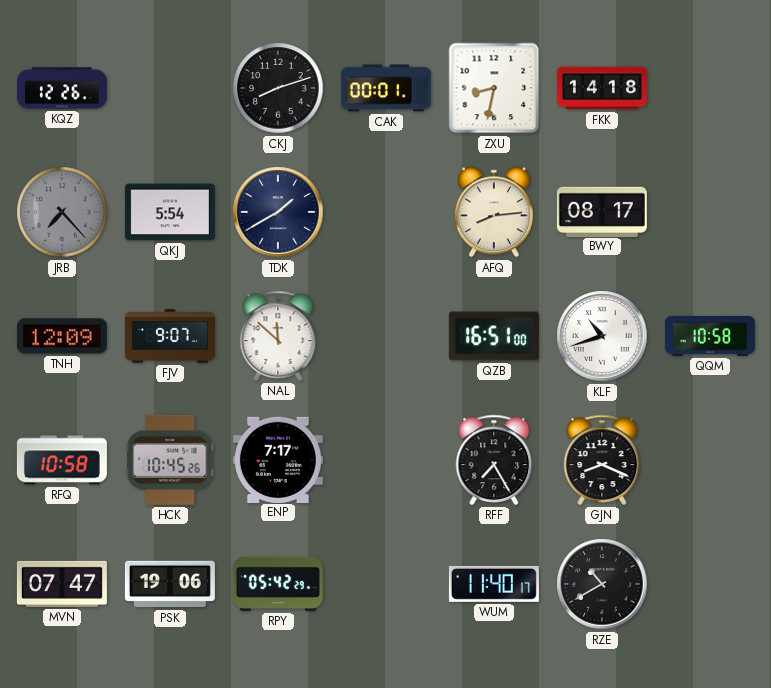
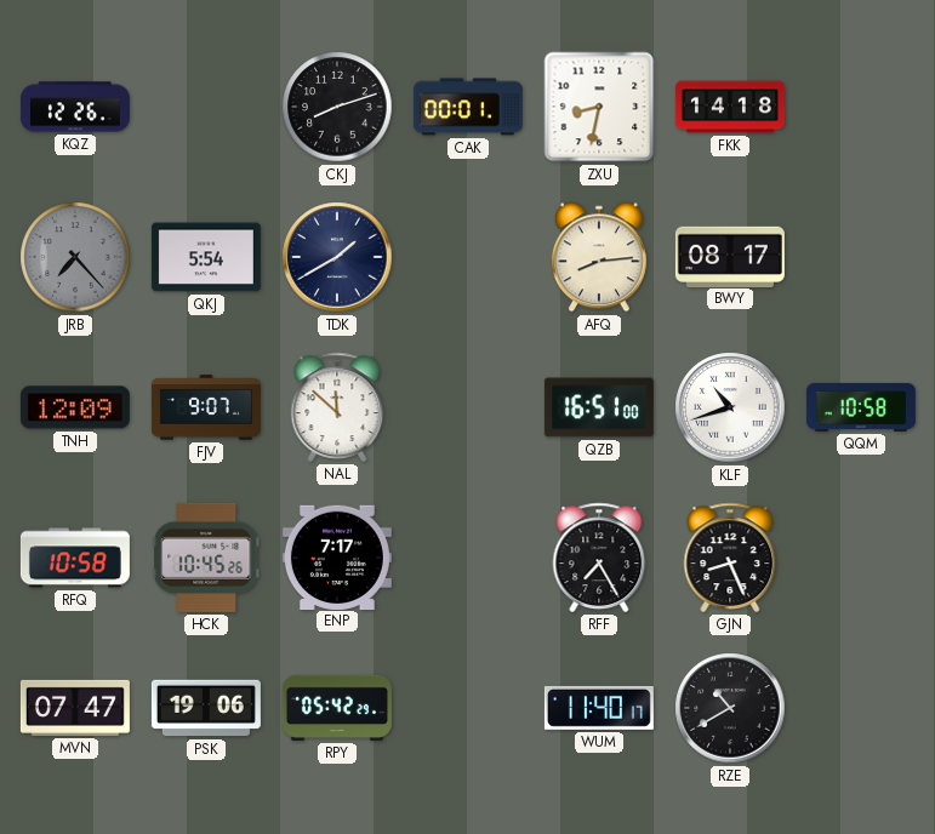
GJN: 8:19 -> 8:26 (730, 558)
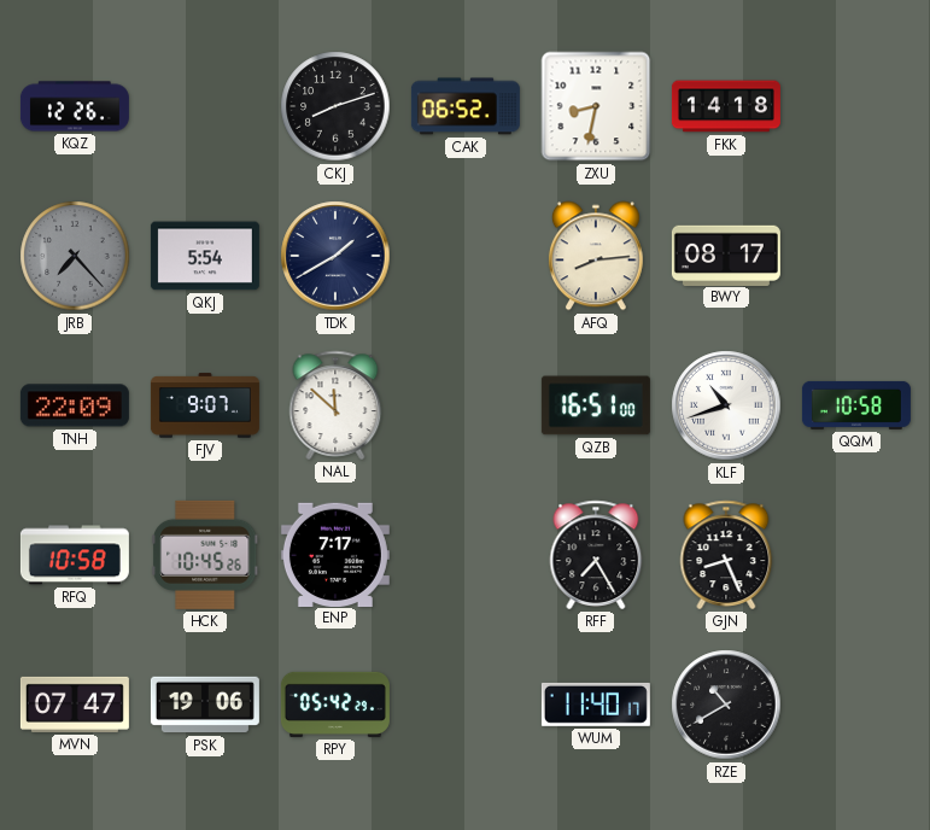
CAK: 00:01 -> 06:52 (466, 106)
TNH: 12:09 -> 22:09 (75, 405)
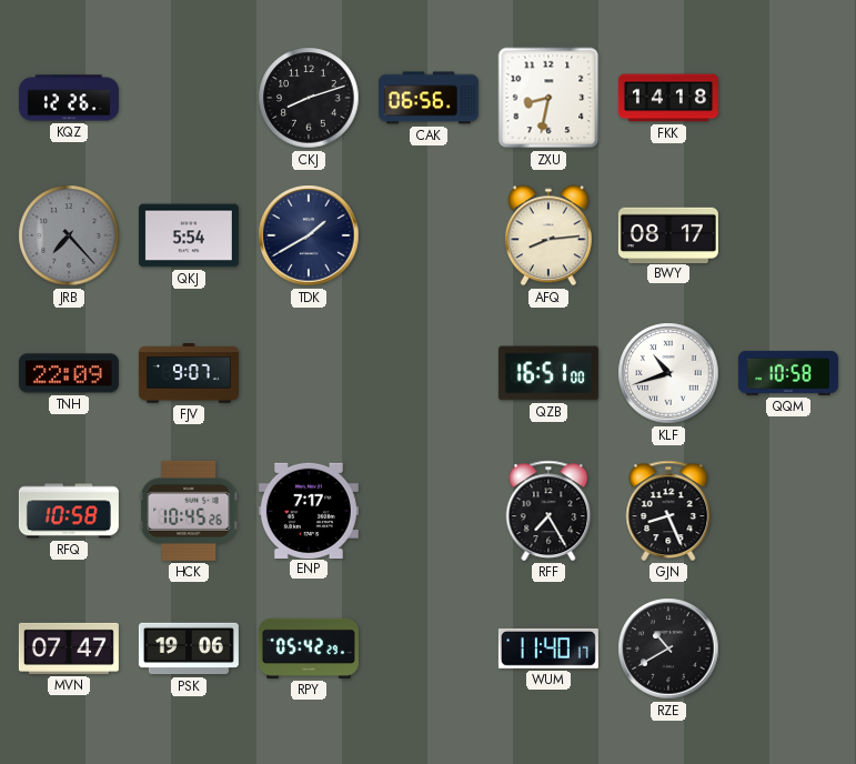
CAK: 06:52 -> 06:56 (429, 98)
NAL: 11:52 -> none (335, 405)
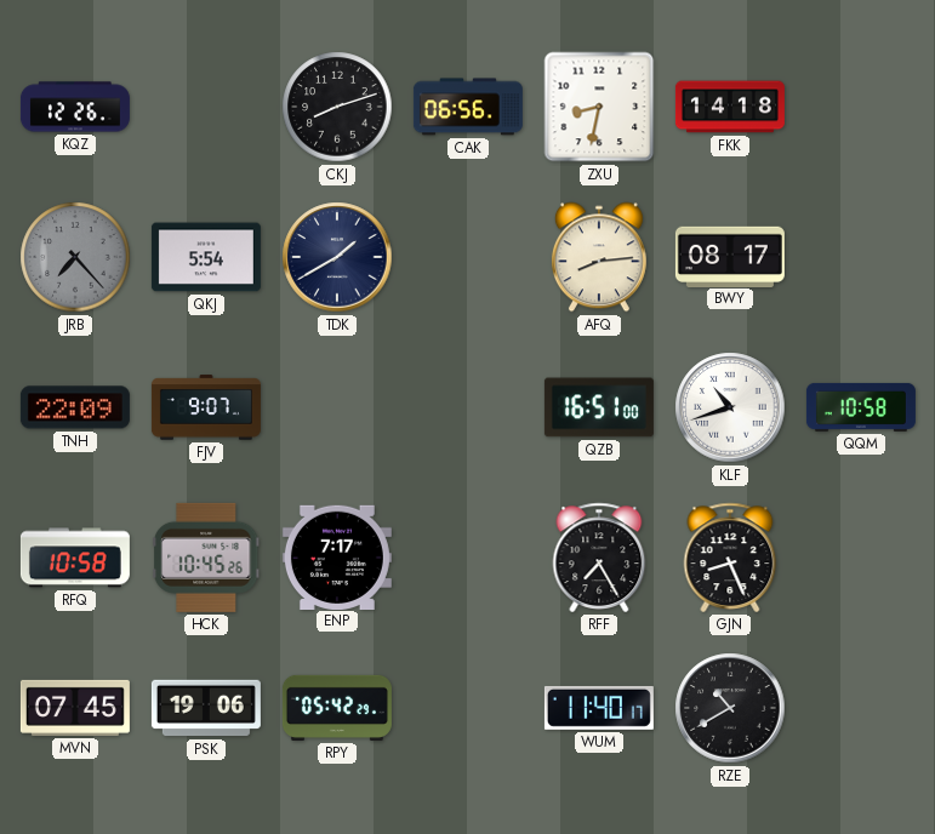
MVN: 07:47 -> 07:45 (75, 708)
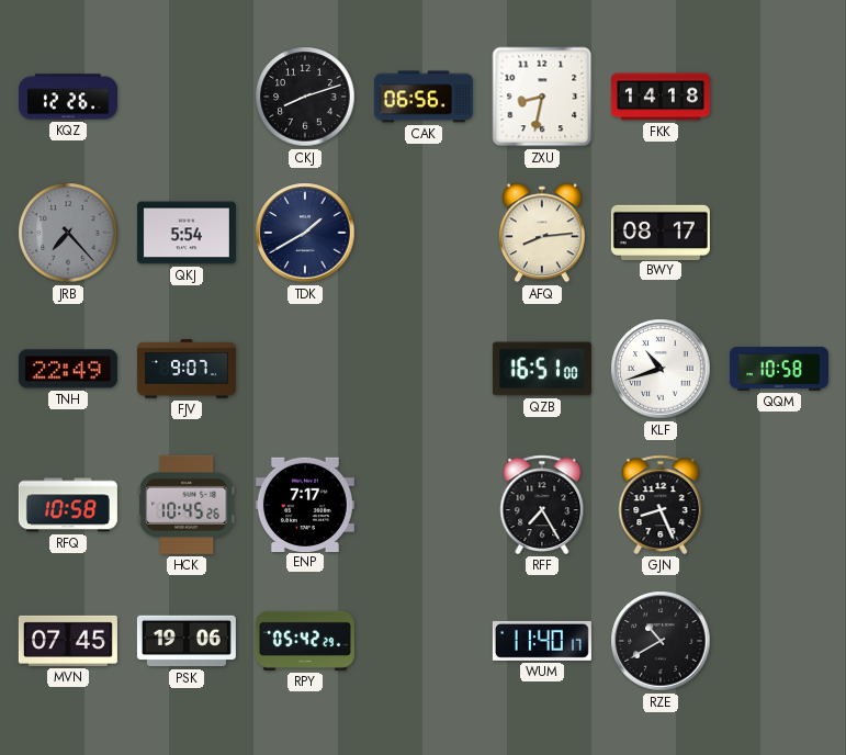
TNH: 22:09 -> 22:49 (68, 369)
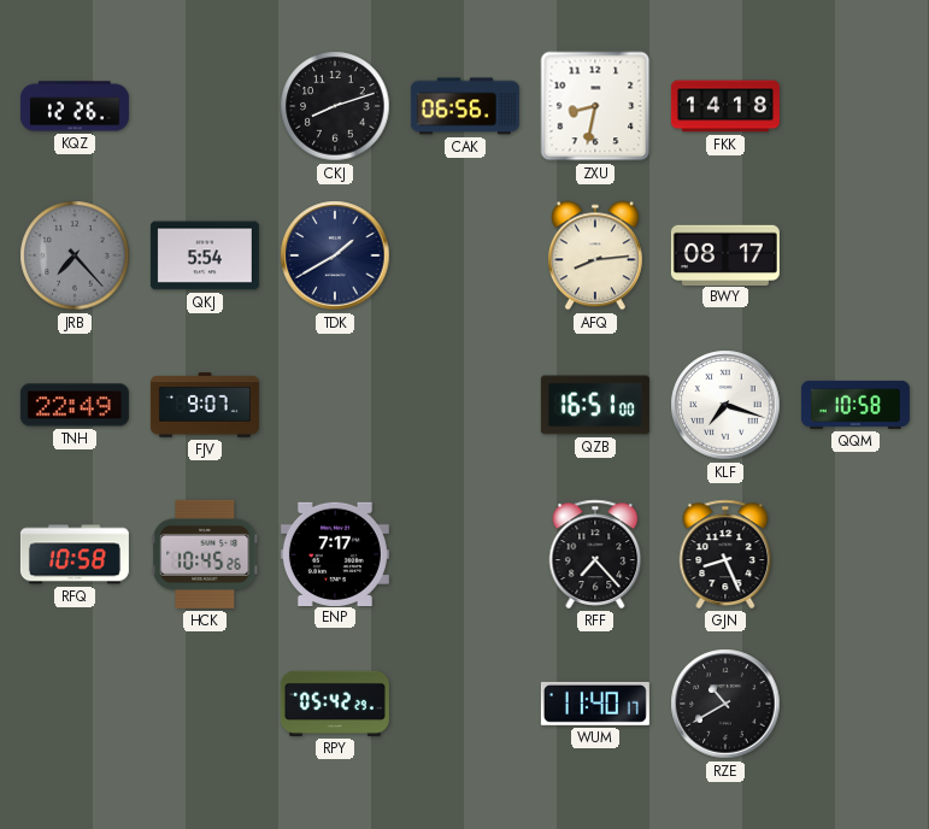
KLF: 10:42 -> 7:18 (725, 405)
RFF: 7:25 -> 7:23 (595, 554)
MVN: 07:45 -> none (68, 641)
PSK: 19:06 -> none (187, 641)
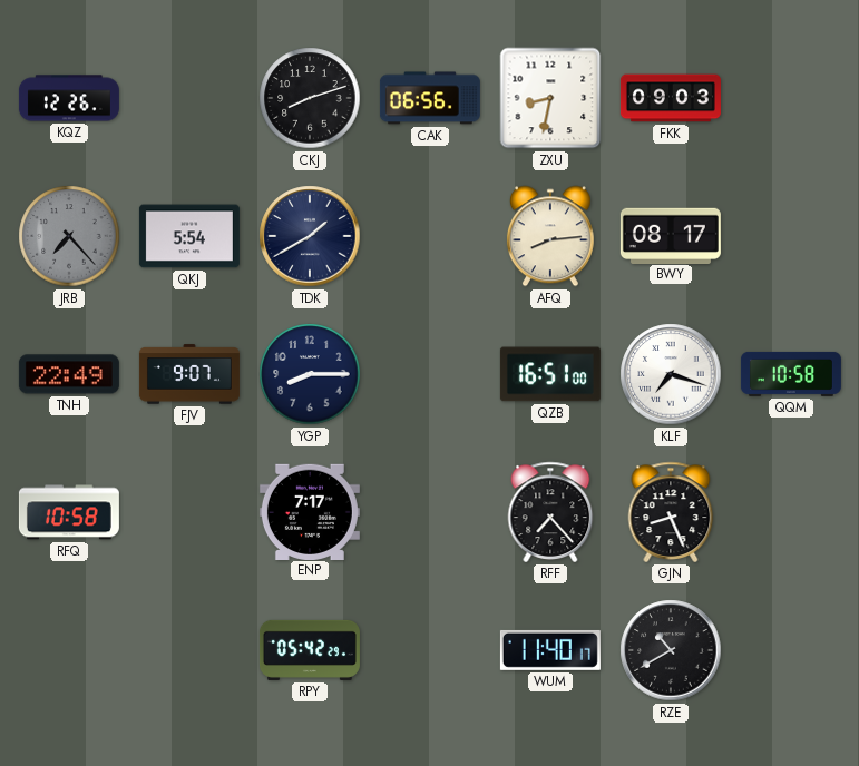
FKK: 14:18 -> 09:03 (671, 98)
YGP: none -> 8:15 (310, 374)
HCK: 10:45 -> none (206, 554)
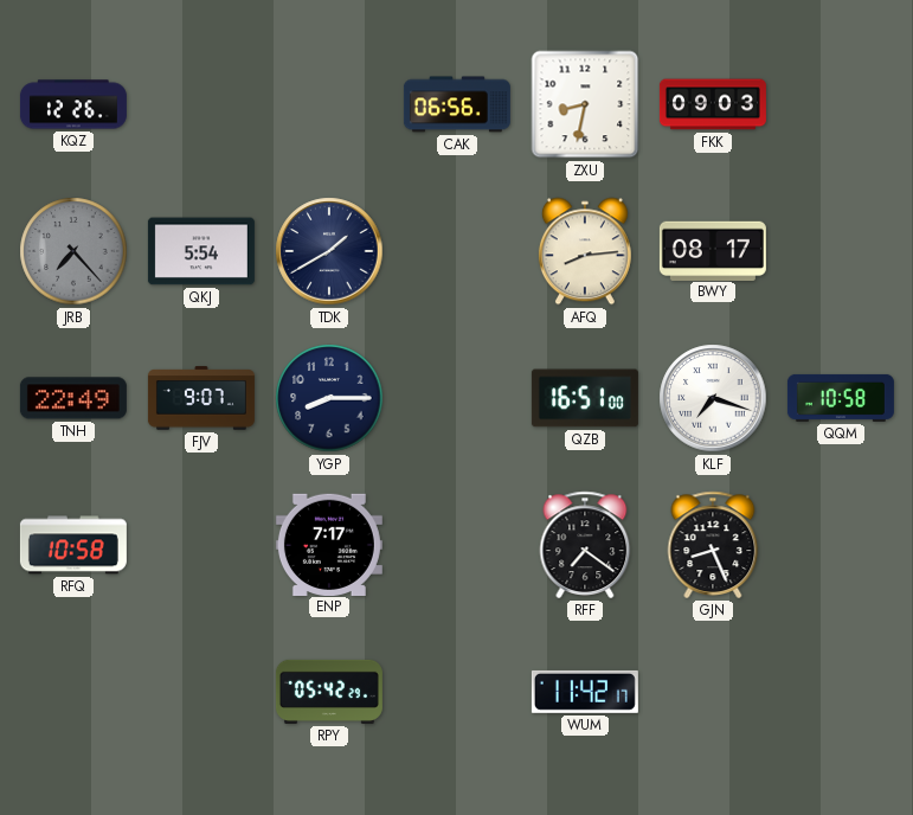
CKJ: 8:12 -> none (310, 98)
RFF: 7:23 -> 7:21 (585, 545)
WUM: 11:40 -> 11:42 (585, 692)
RZE: 10:40 -> none (671, 650)
